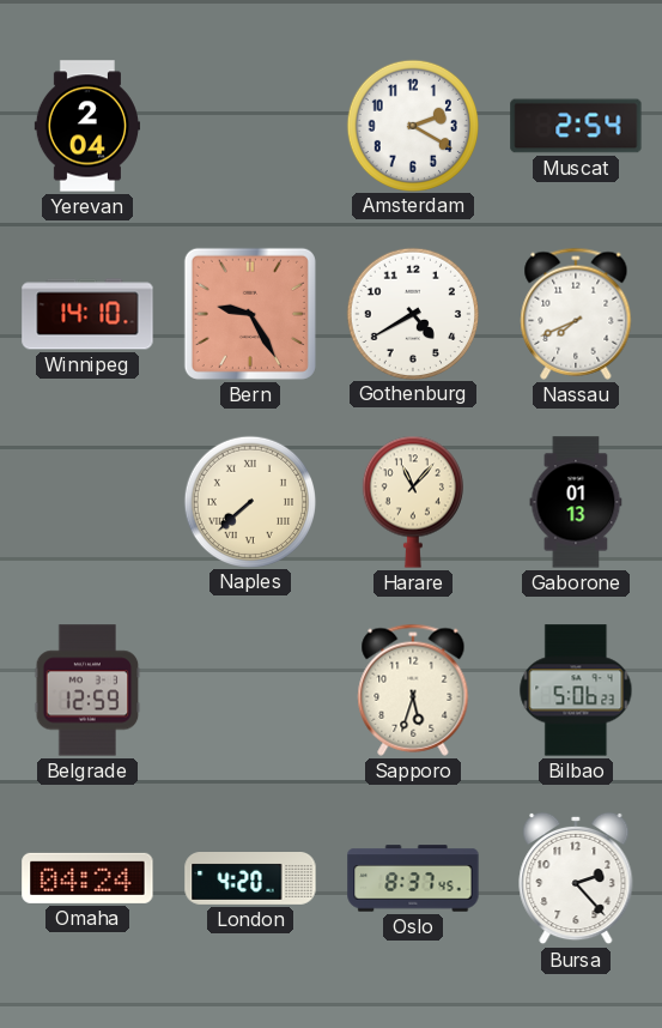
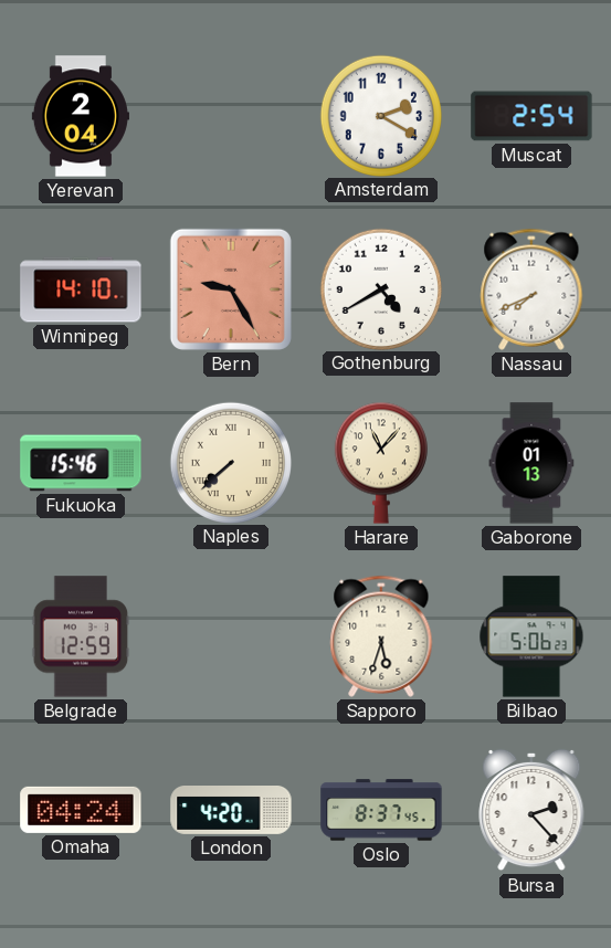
Fukuoka: none -> 15:46 (81, 463)
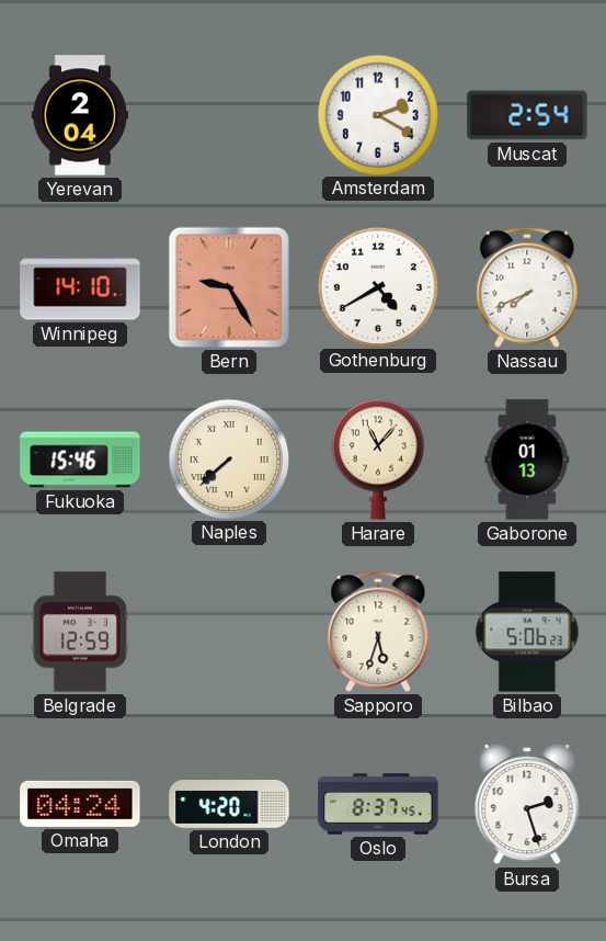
Bursa: 2:23 -> 2:27 (527, 804)
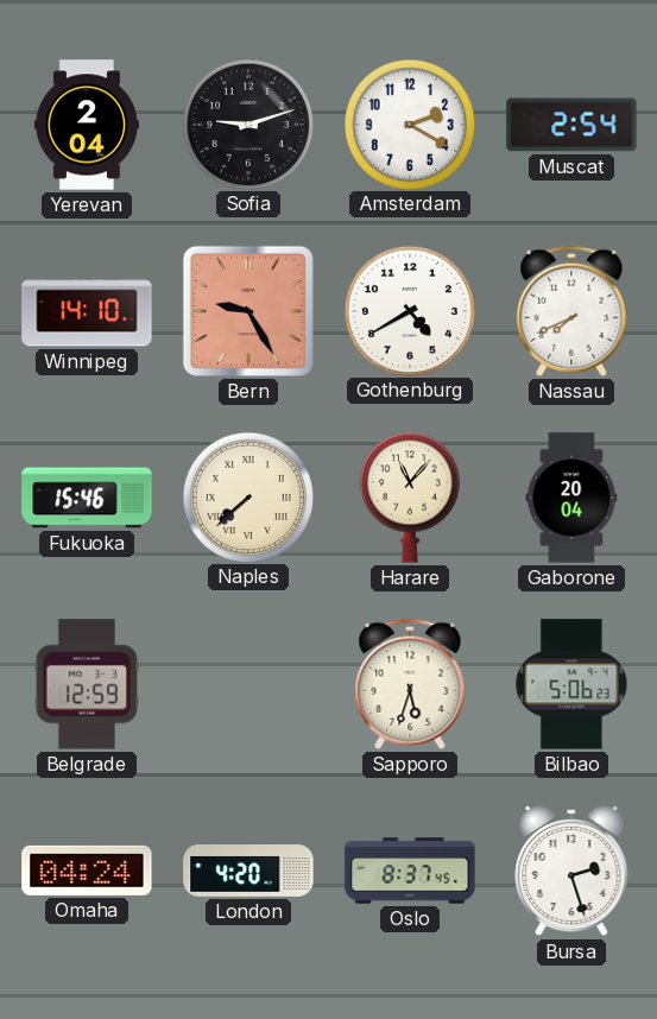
Sofia: none -> 9:12 (247, 124)
Gaborone: 01:13 -> 20:04 (571, 498)
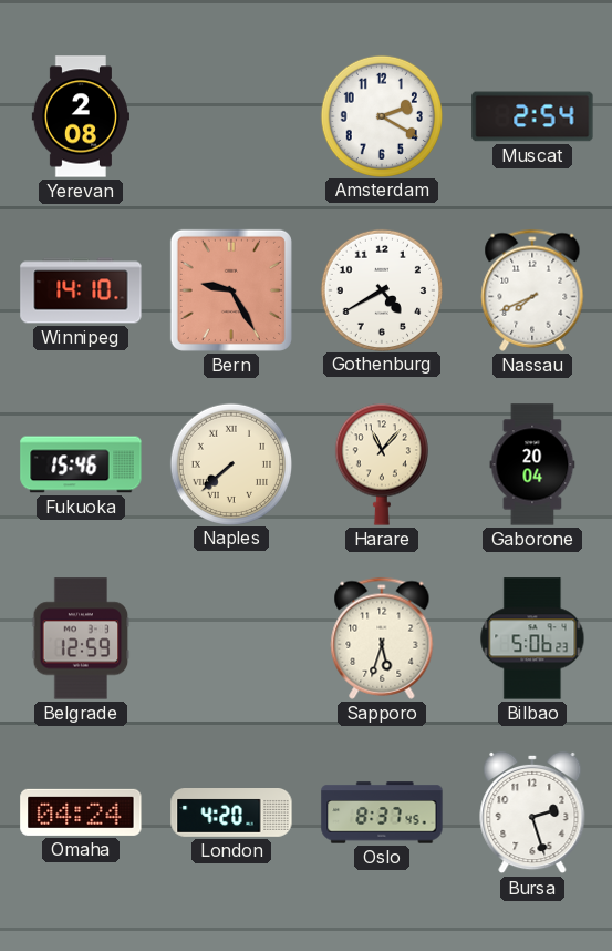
Yerevan: 2:04 -> 2:08 (81, 116)
Sofia: 9:12 -> none (247, 124)
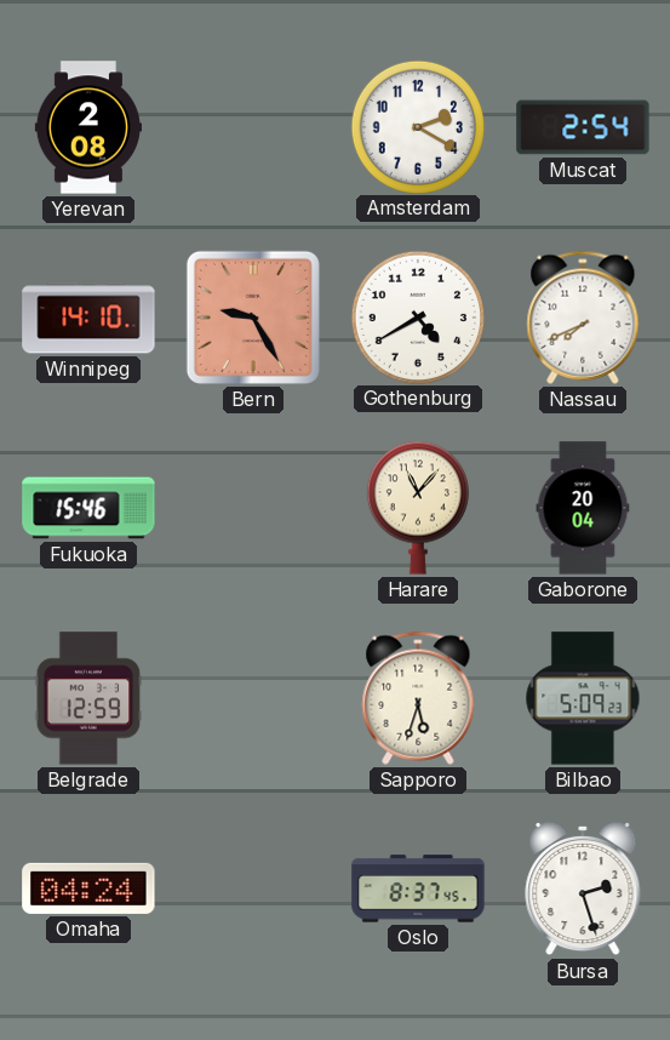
Naples: 7:38 -> none (230, 463)
Bilbao: 5:06 -> 5:09 (583, 698)
London: 4:20 -> none (231, 814)
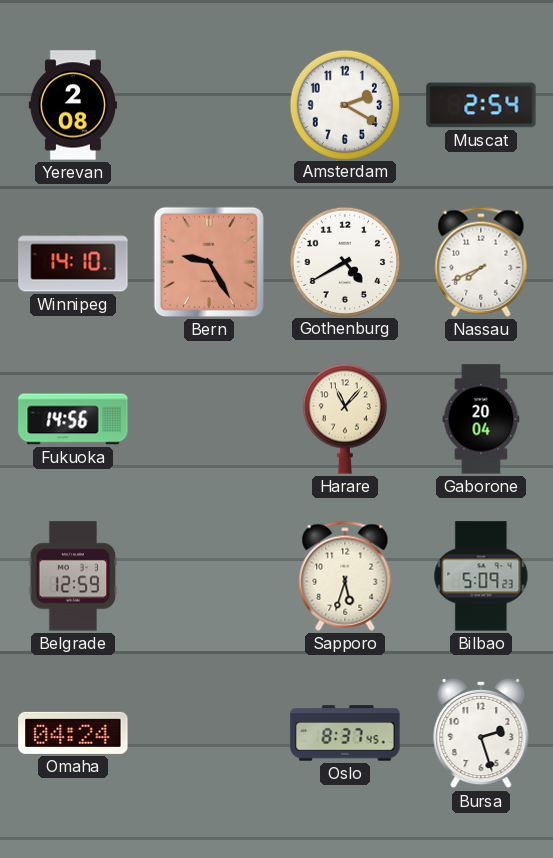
Fukuoka: 15:46 -> 14:56 (73, 419)
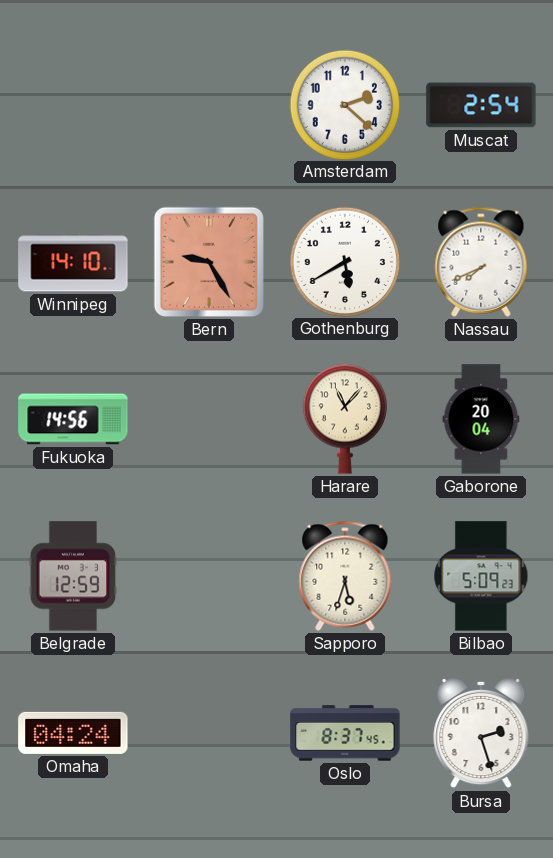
Yerevan: 2:08 -> none (73, 105)
Amsterdam: 2:20 -> 2:22 (344, 104)
Gothenburg: 4:40 -> 5:40 (344, 261)
